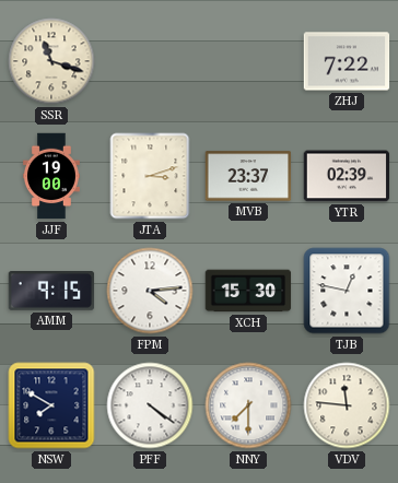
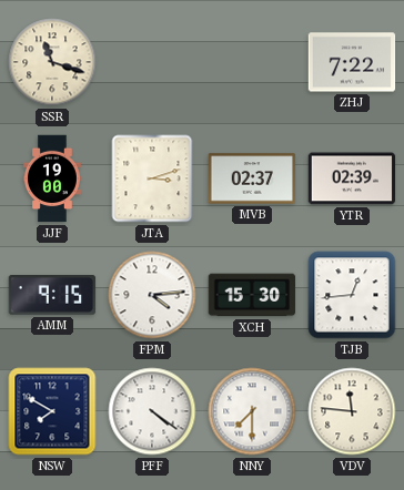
MVB: 23:37 -> 02:37 (252, 178)
TJB: 12:47 -> 12:44 (352, 295)
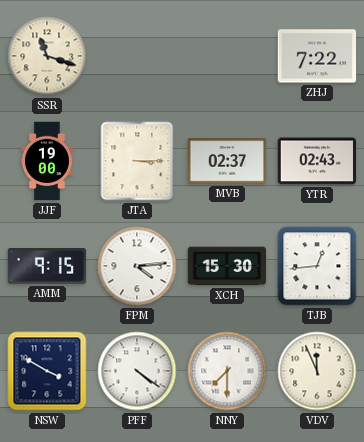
JTA: 3:12 -> 3:15 (137, 161)
YTR: 02:39 -> 02:43 (317, 161)
NSW: 7:50 -> 3:50 (47, 371)
VDV: 11:46 -> 11:56 (317, 371)
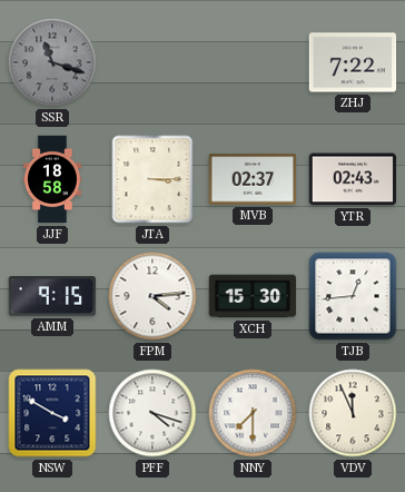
SSR dial: cream -> grey (52, 62)
JJF: 19:00 -> 18:58 (52, 179)
PFF: 4:21 -> 4:18 (152, 413)
